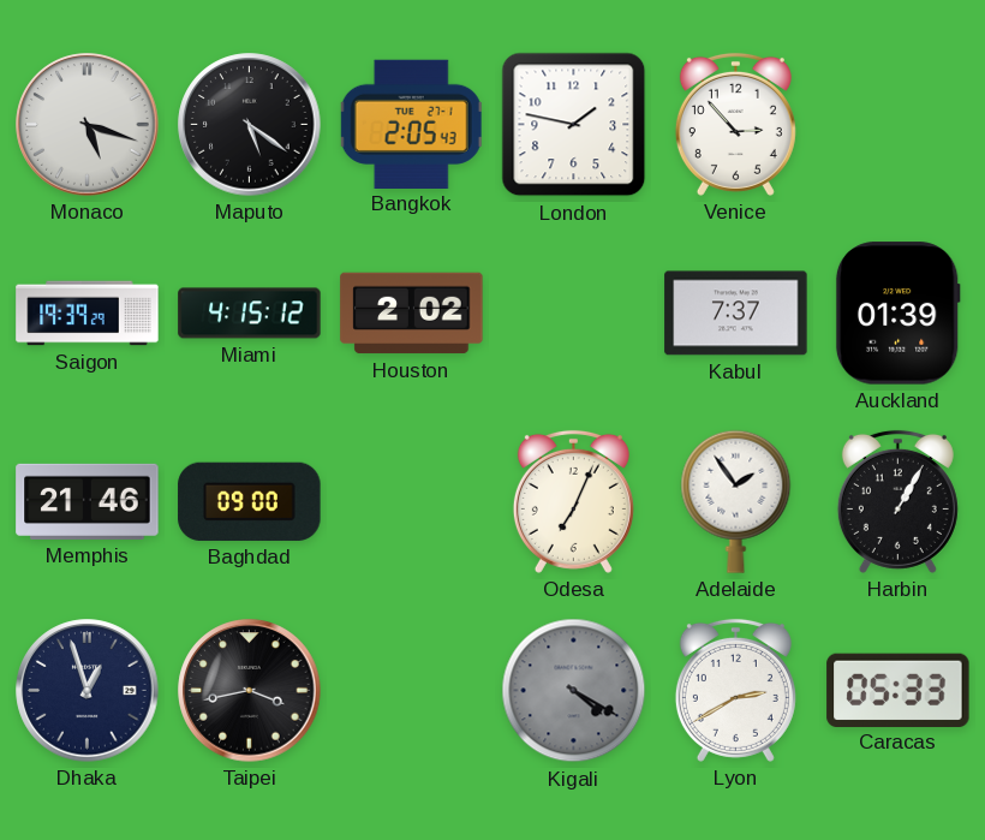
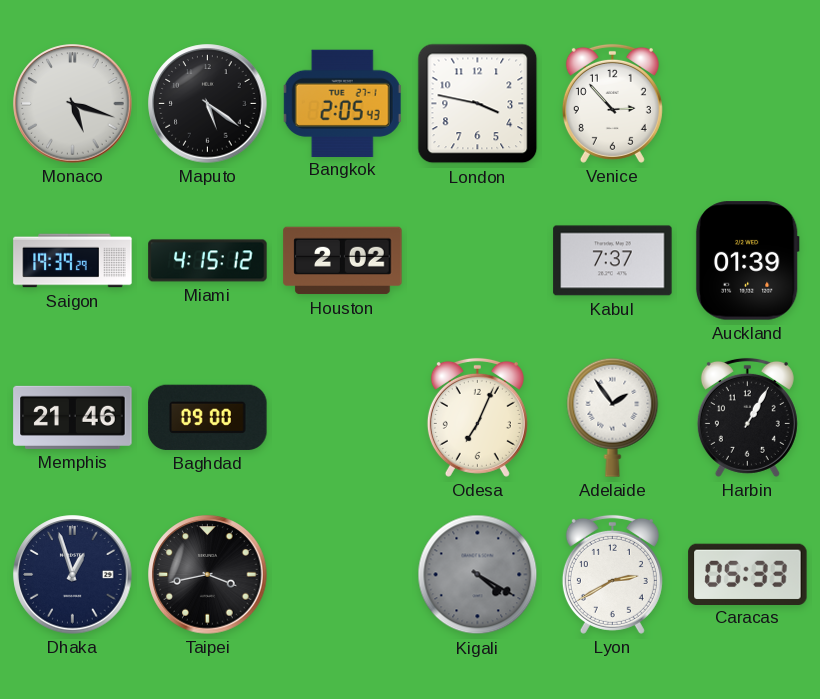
London: 1:47 -> 3:47 (478, 104)
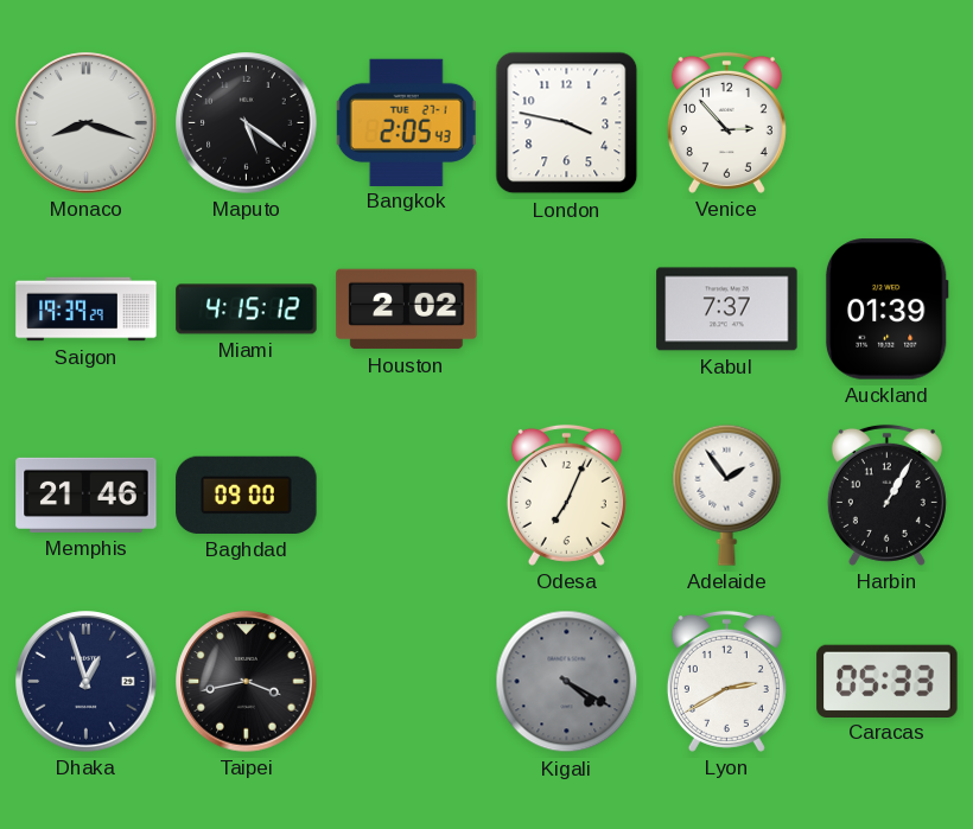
Monaco: 5:18 -> 8:18 (87, 123)
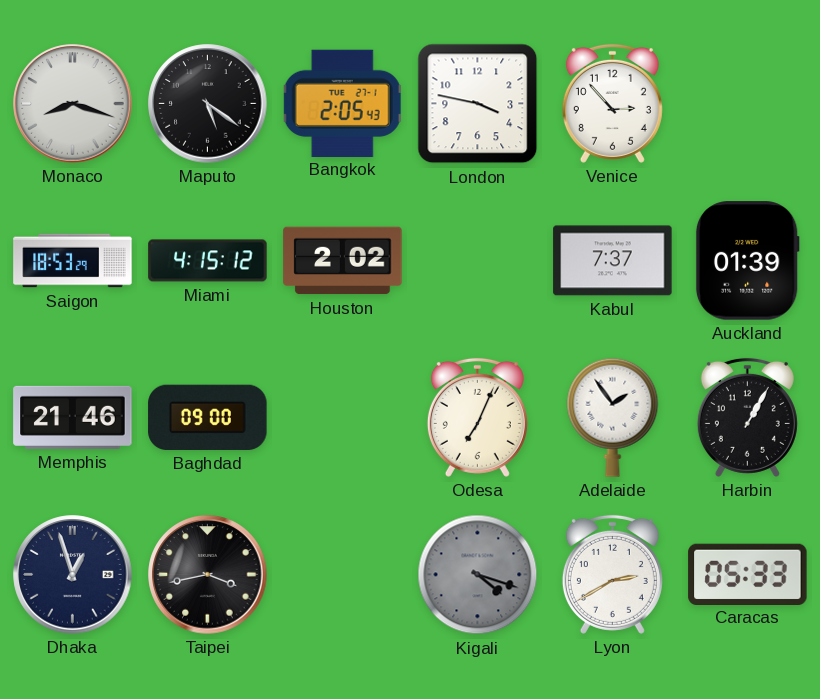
Saigon: 19:39 -> 18:53 (73, 261)
Kigali: 4:20 -> 4:18 (478, 575)
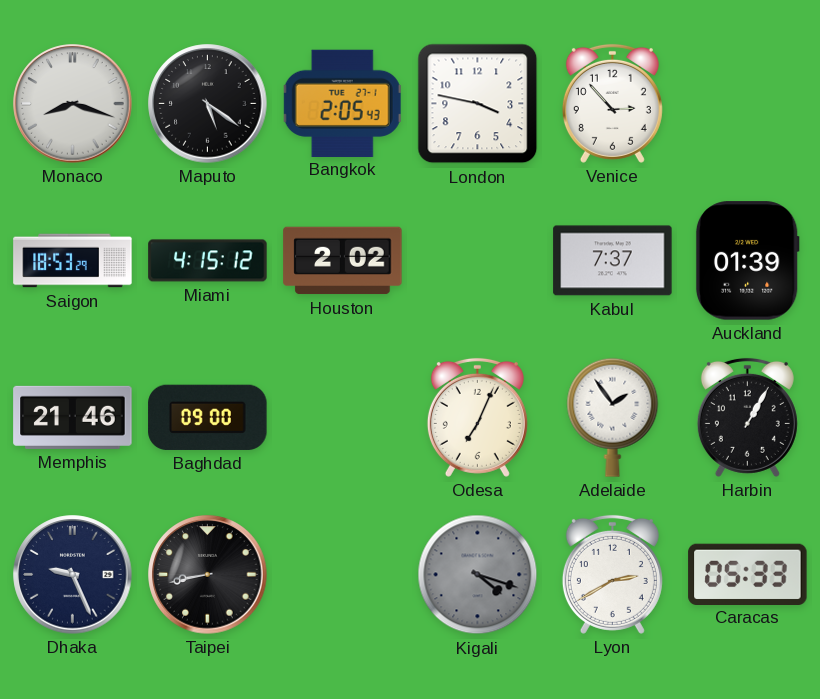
Dhaka: 12:57 -> 9:26 (73, 575)
Taipei: 3:43 -> 8:43 (208, 575)
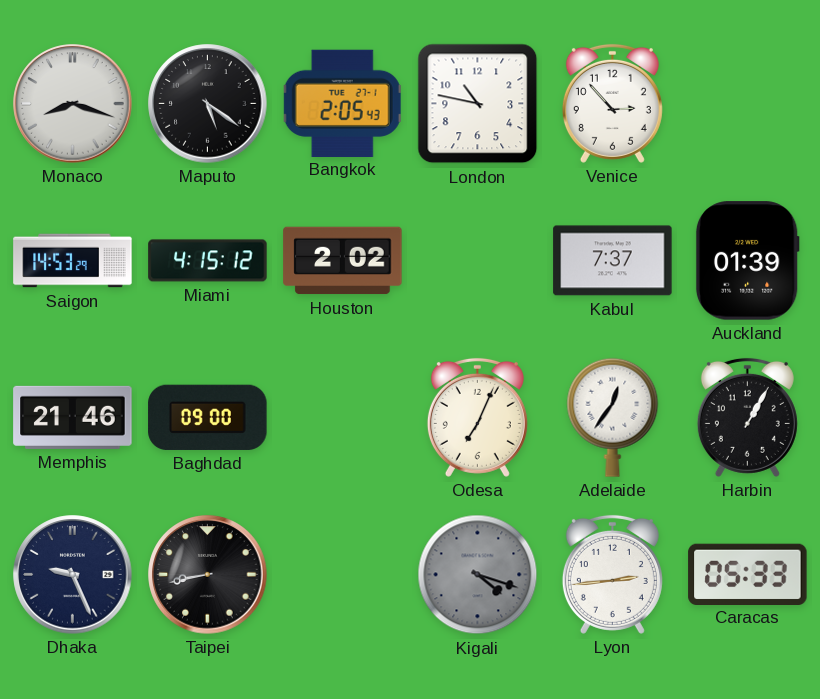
London: 3:47 -> 10:47 (478, 104)
Saigon: 18:53 -> 14:53 (73, 261)
Adelaide: 1:54 -> 12:36 (613, 417)
Lyon: 2:40 -> 2:44 (612, 574)
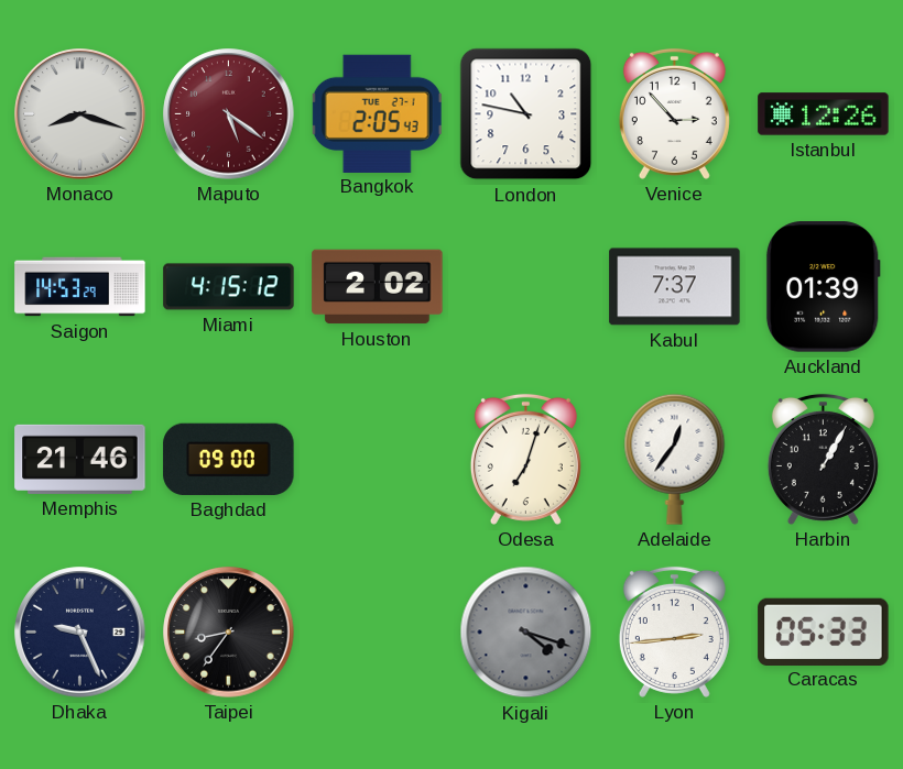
Maputo dial: black -> burgundy (229, 114)
Istanbul: none -> 12:26 (824, 114)
Odesa: 7:04 -> 7:03 (525, 459)
Taipei: 8:43 -> 8:36 (229, 633)
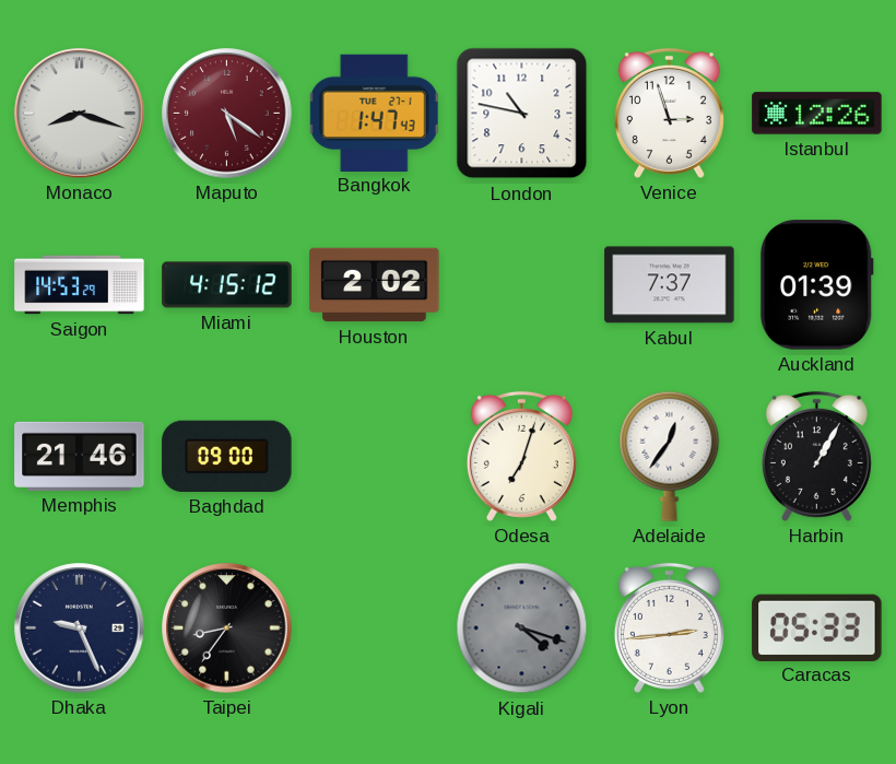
Bangkok: 2:05 -> 1:47 (374, 113)
Venice: 2:53 -> 2:57 (669, 113)
